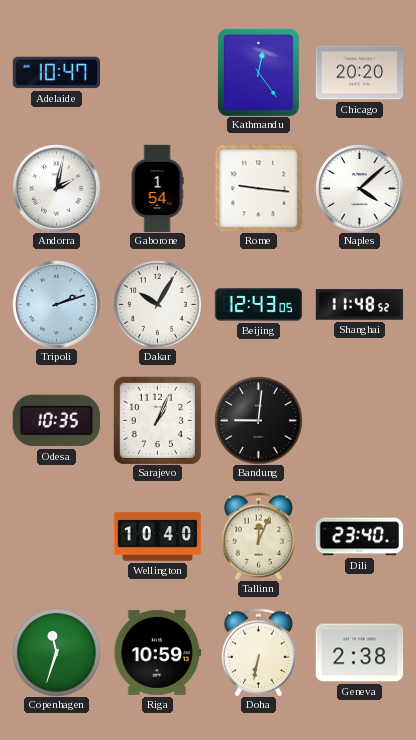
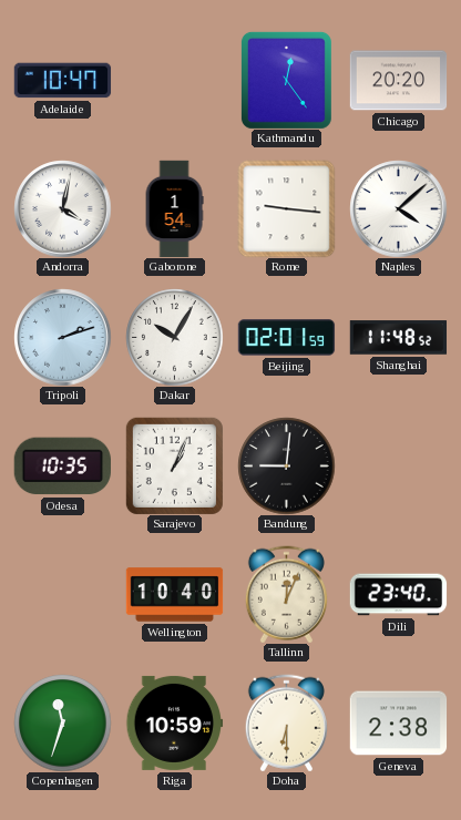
Andorra: 2:02 -> 4:02 (62, 208)
Beijing: 12:43 -> 02:01 (286, 338)
Doha: 6:32 -> 6:30 (286, 722)
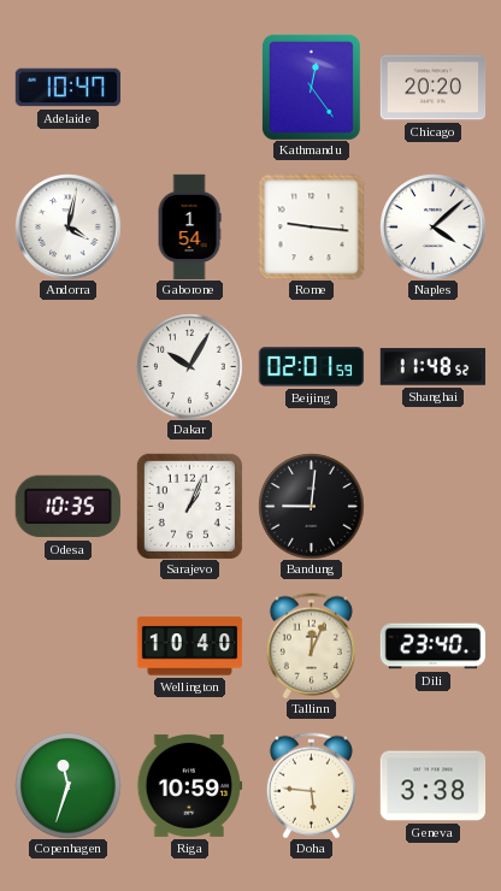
Tripoli: 2:12 -> none (62, 337)
Doha: 6:30 -> 5:46 (311, 785)
Geneva: 2:38 -> 3:38 (432, 786)
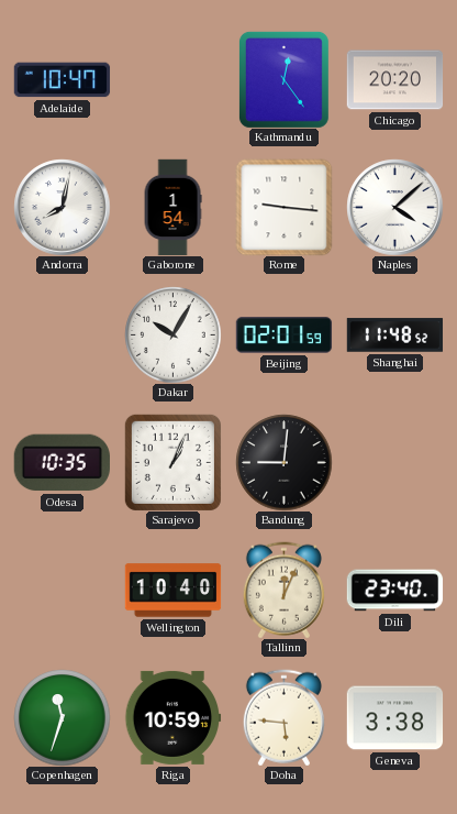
Andorra: 4:02 -> 8:02 (62, 207)
